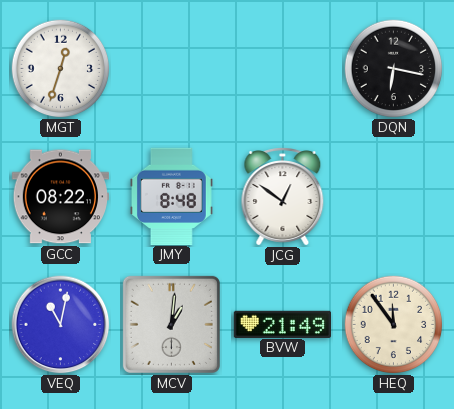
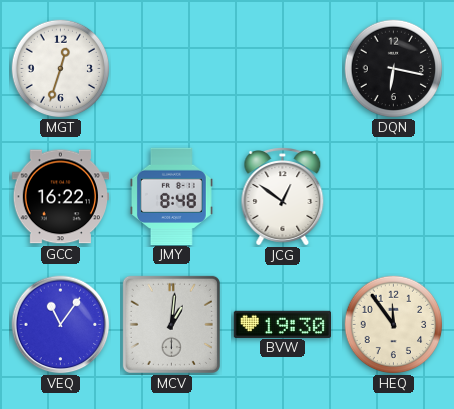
GCC: 08:22 -> 16:22 (60, 197)
VEQ: 11:02 -> 11:06 (61, 325)
BVW: 21:49 -> 19:30 (282, 324)
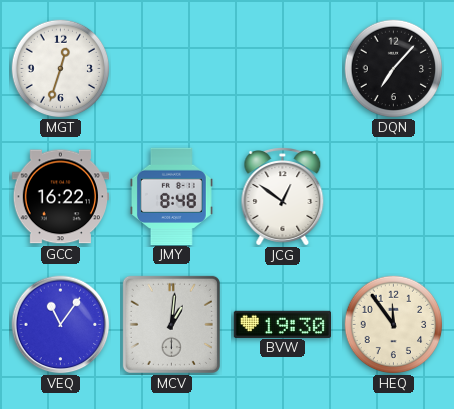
DQN: 6:17 -> 7:07 (394, 69)
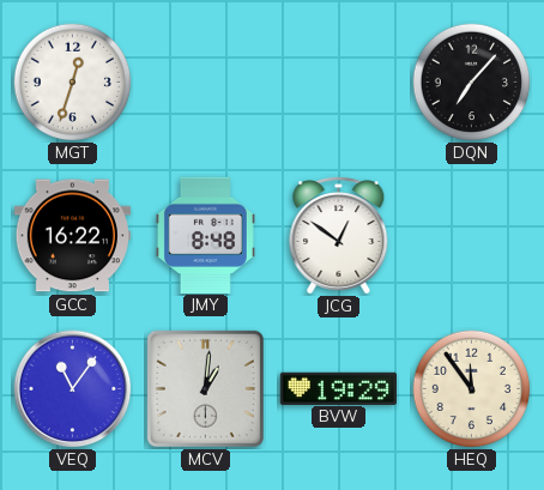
BVW: 19:30 -> 19:29 (338, 388)
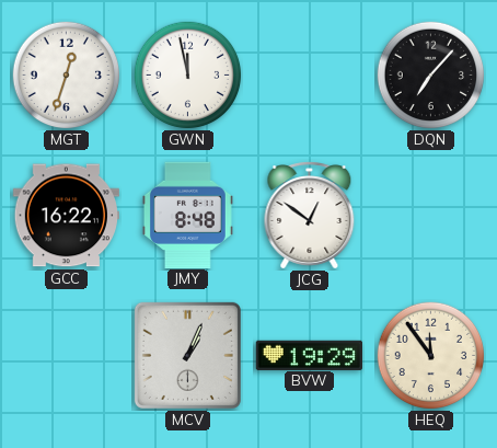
GWN: none -> 11:58 (188, 76)
VEQ: 11:06 -> none (73, 389)
MCV: 1:01 -> 1:04 (187, 355)
